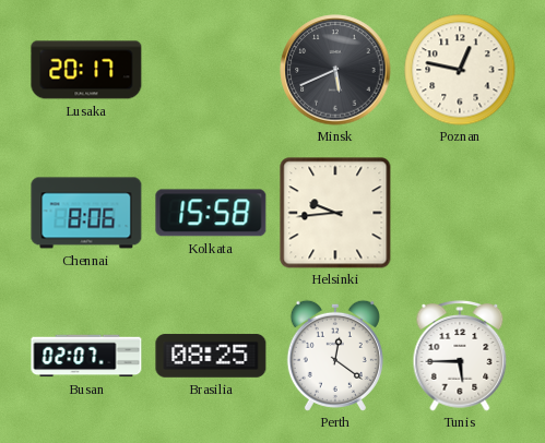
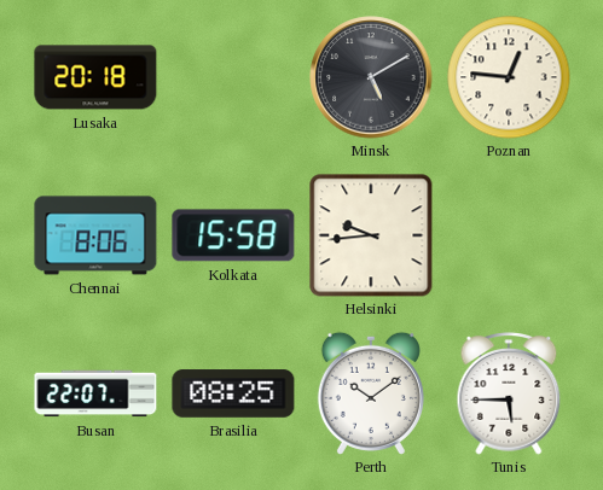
Lusaka: 20:17 -> 20:18 (95, 77)
Minsk: 5:41 -> 5:10 (371, 77)
Poznan: 12:47 -> 12:46 (509, 77)
Busan: 02:07 -> 22:07 (95, 393)
Perth: 12:21 -> 10:09 (371, 393)
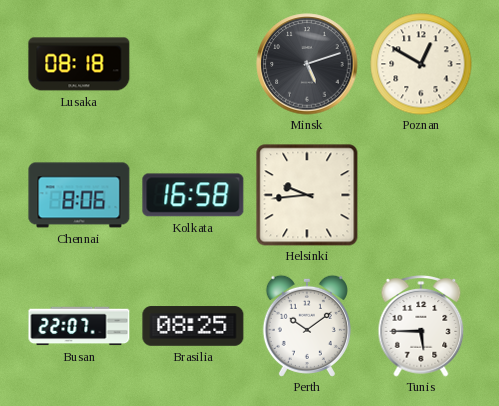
Lusaka: 20:18 -> 08:18 (79, 64)
Minsk: 5:10 -> 5:12 (307, 64)
Poznan: 12:46 -> 12:50 (421, 64)
Kolkata: 15:58 -> 16:58 (193, 195)
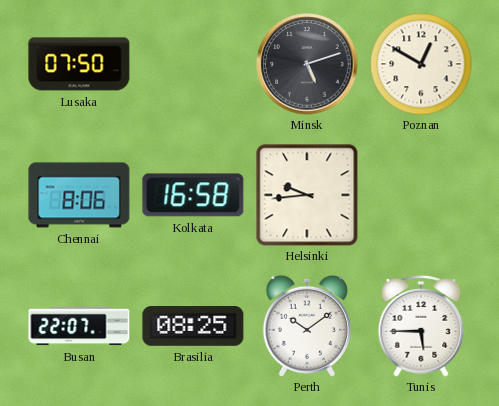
Lusaka: 08:18 -> 07:50 (79, 64)
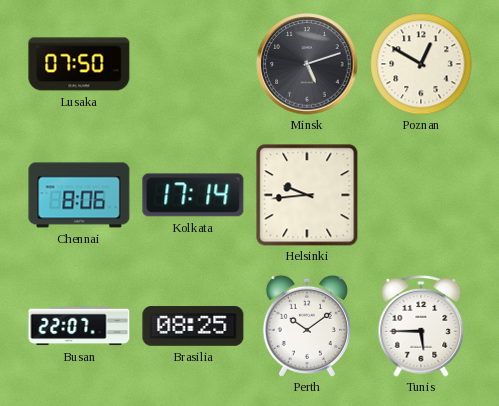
Kolkata: 16:58 -> 17:14 (193, 195)
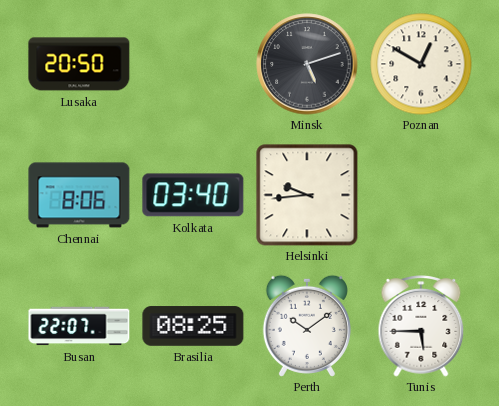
Lusaka: 07:50 -> 20:50 (79, 64)
Kolkata: 17:14 -> 03:40 (193, 195)
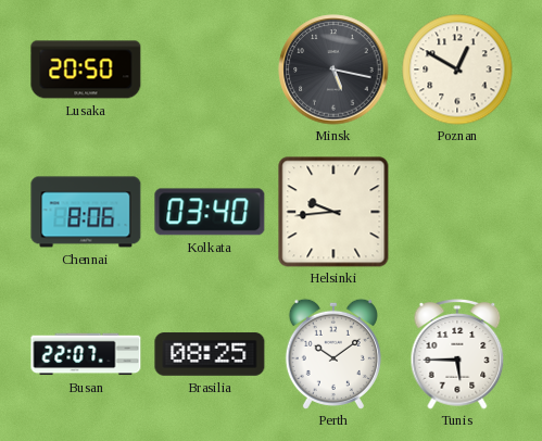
Minsk: 5:12 -> 5:17 (333, 70)
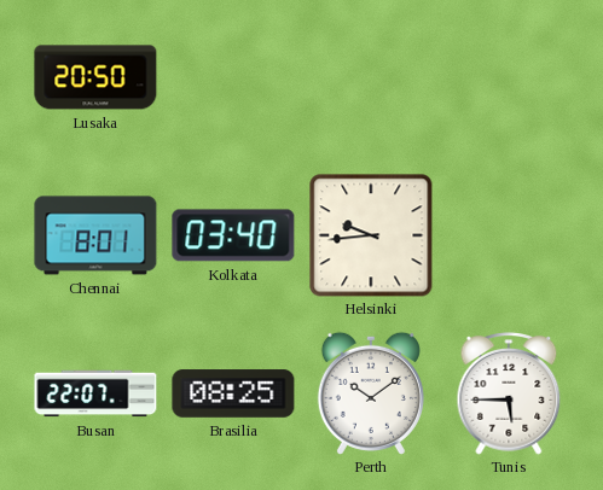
Minsk: 5:17 -> none (333, 70)
Poznan: 12:50 -> none (457, 70)
Chennai: 8:06 -> 8:01 (95, 235)
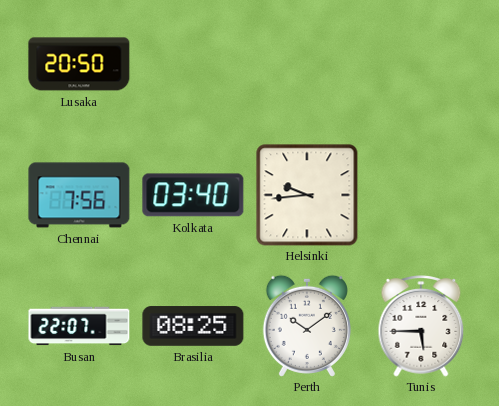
Chennai: 8:01 -> 7:56 (79, 195)
